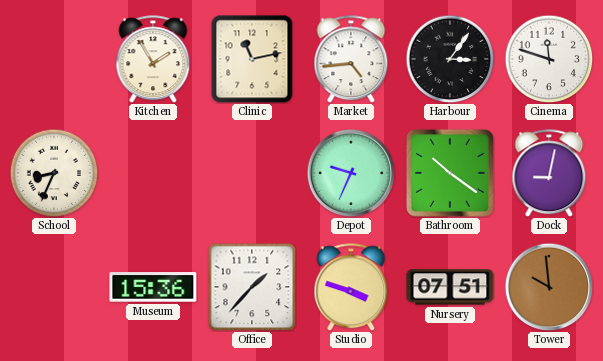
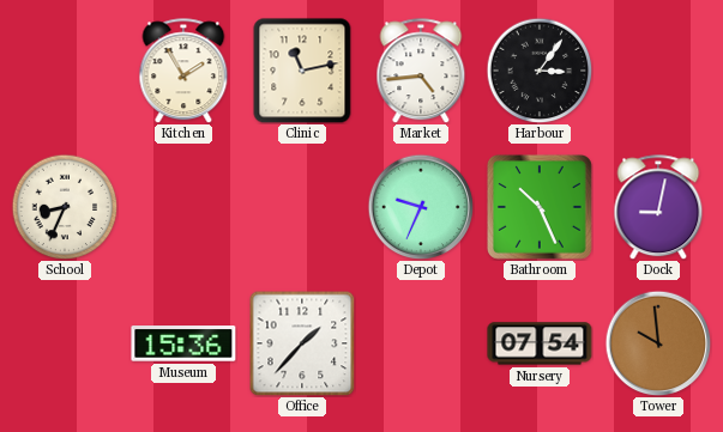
Cinema: 11:48 -> none (549, 59)
Bathroom: 10:21 -> 10:26 (540, 207)
Studio: 3:48 -> none (351, 287)
Nursery: 07:51 -> 07:54 (540, 343)
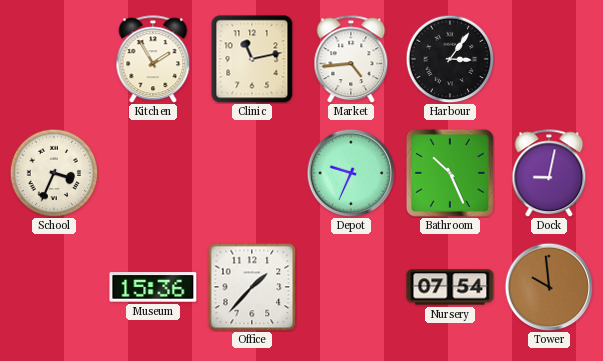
School: 8:34 -> 3:34 (54, 173)
